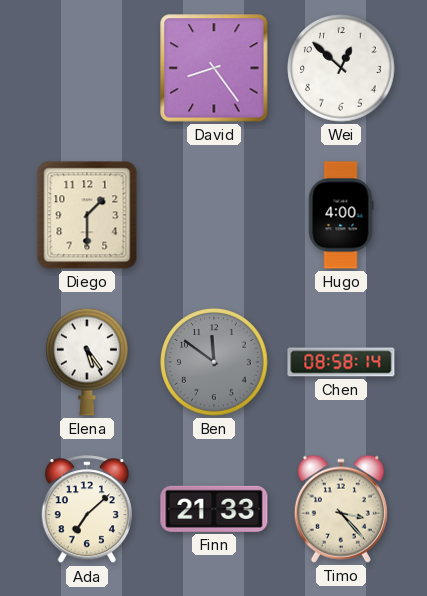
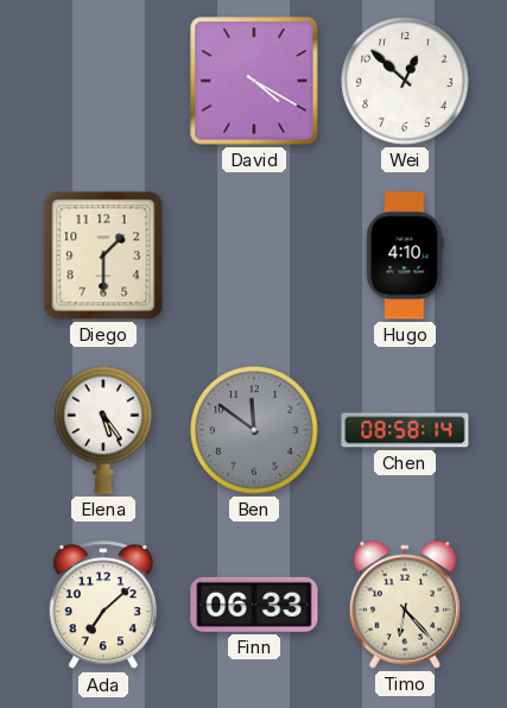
David: 8:24 -> 4:20 (254, 81)
Hugo: 4:00 -> 4:10 (405, 255)
Finn: 21:33 -> 06:33 (254, 605)
Timo: 3:23 -> 6:23 (405, 605)
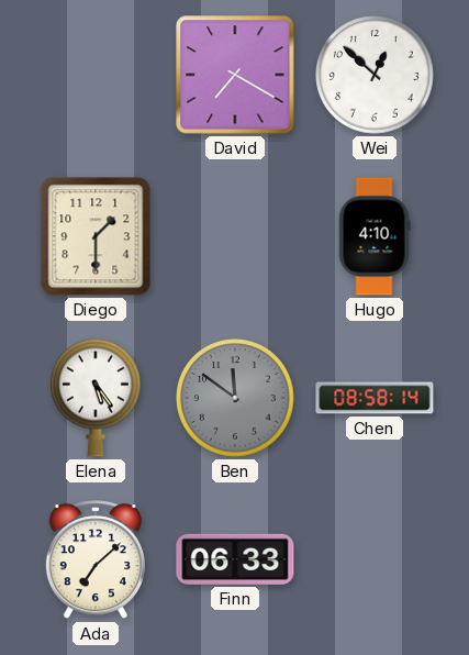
David: 4:20 -> 7:20 (235, 75)
Timo: 6:23 -> none (405, 605)
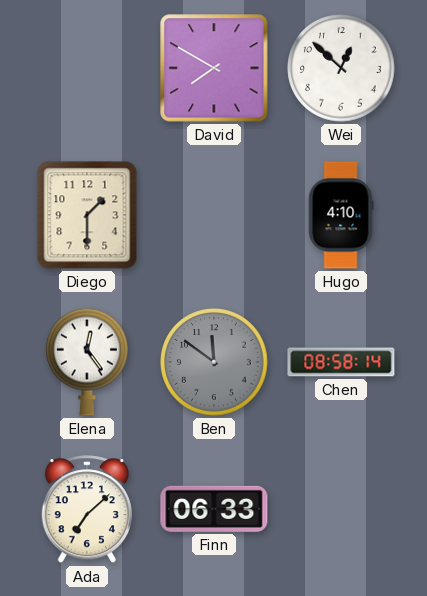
David: 7:20 -> 7:50 (214, 68)
Elena: 5:24 -> 12:24 (88, 362)
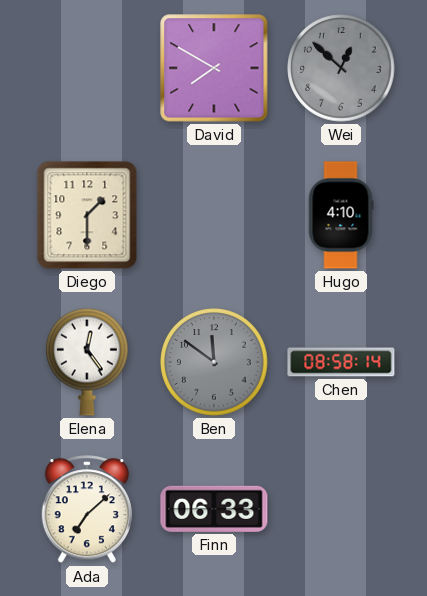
Wei dial: white -> grey (341, 68)
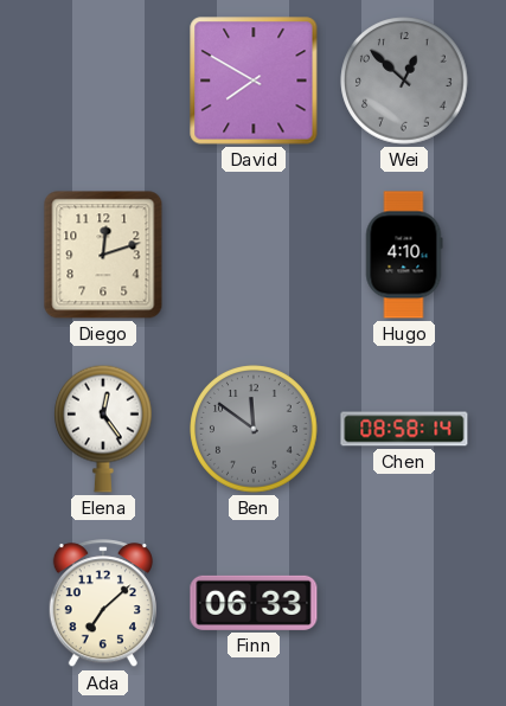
Diego: 1:30 -> 12:12 (103, 255)
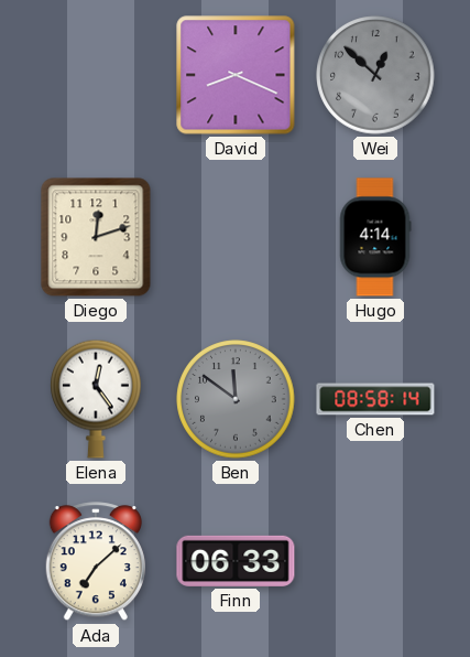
David: 7:50 -> 8:19 (236, 75)
Hugo: 4:10 -> 4:14 (375, 237)
